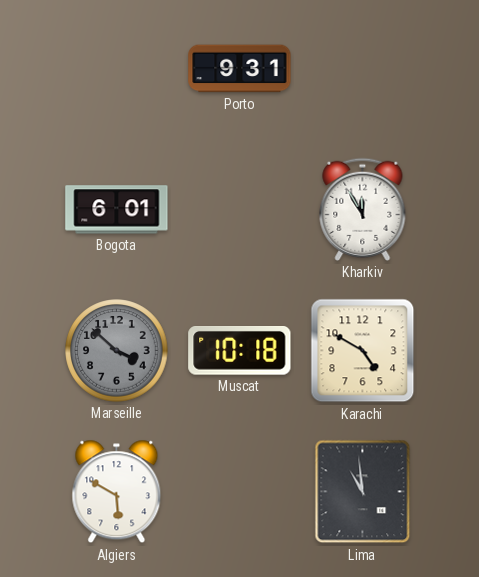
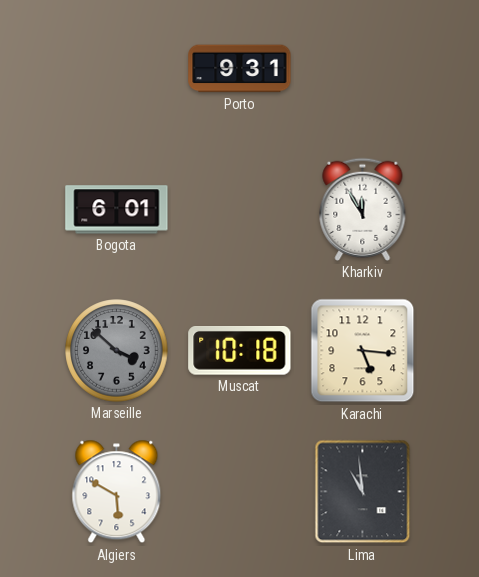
Karachi: 4:50 -> 5:16 (363, 351)
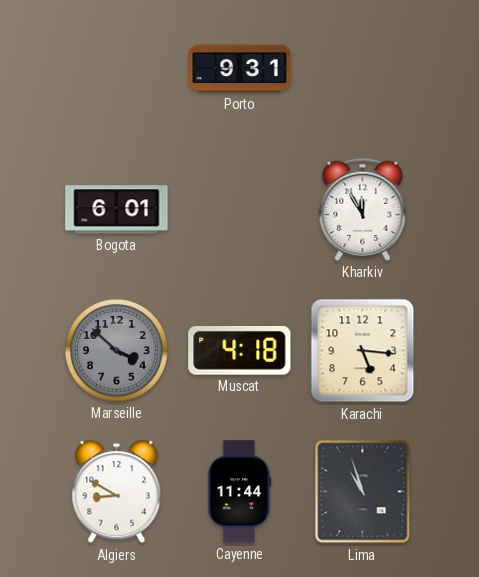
Muscat: 10:18 -> 4:18 (240, 351)
Algiers: 5:50 -> 8:50 (117, 492)
Cayenne: none -> 11:44 (240, 492)
Lima: 10:59 -> 10:57 (363, 492)
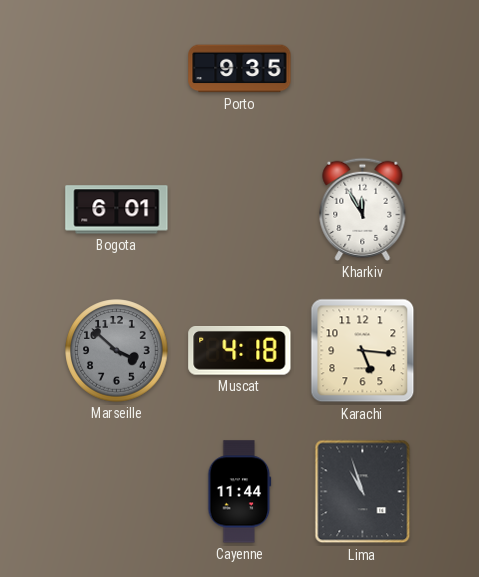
Porto: 9:31 -> 9:35 (240, 69)
Algiers: 8:50 -> none (117, 492)
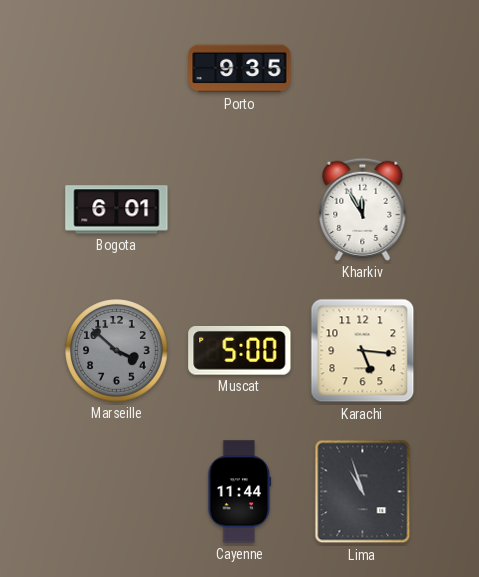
Muscat: 4:18 -> 5:00 (240, 351)
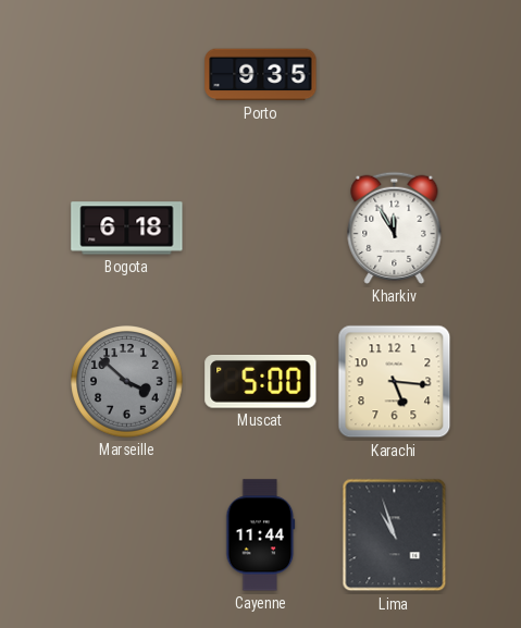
Bogota: 6:01 -> 6:18 (127, 229)
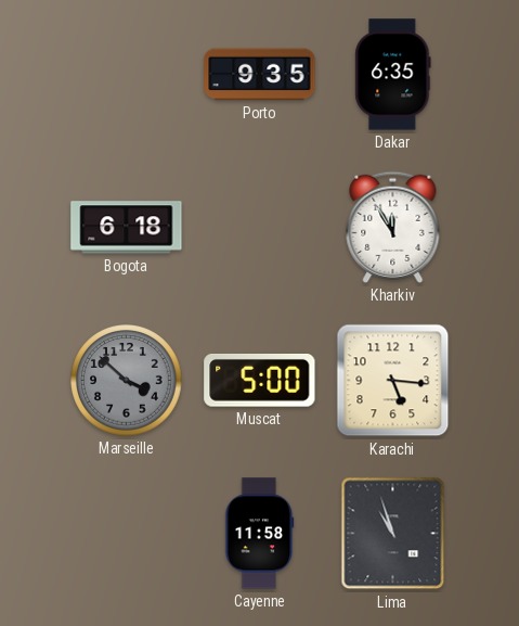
Dakar: none -> 6:35 (393, 75)
Cayenne: 11:44 -> 11:58 (260, 534)
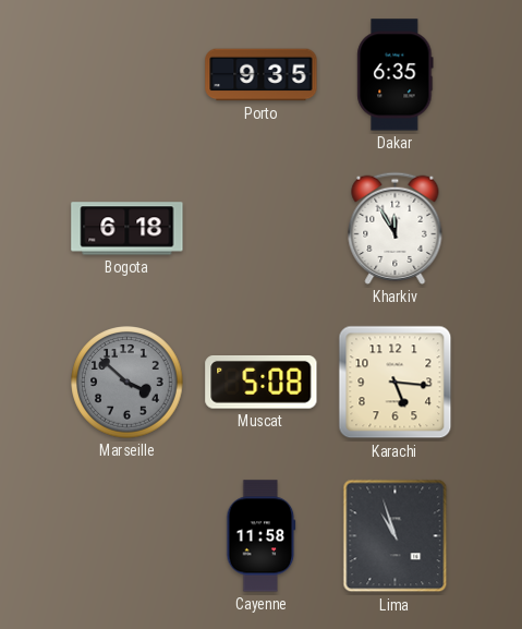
Muscat: 5:00 -> 5:08 (262, 383)
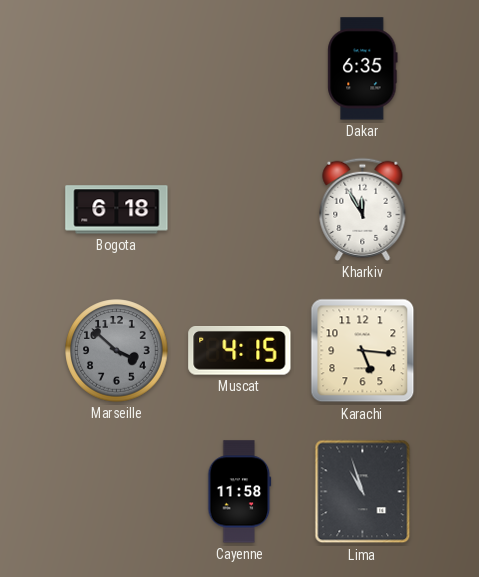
Porto: 9:35 -> none (262, 75)
Muscat: 5:08 -> 4:15 (240, 351)
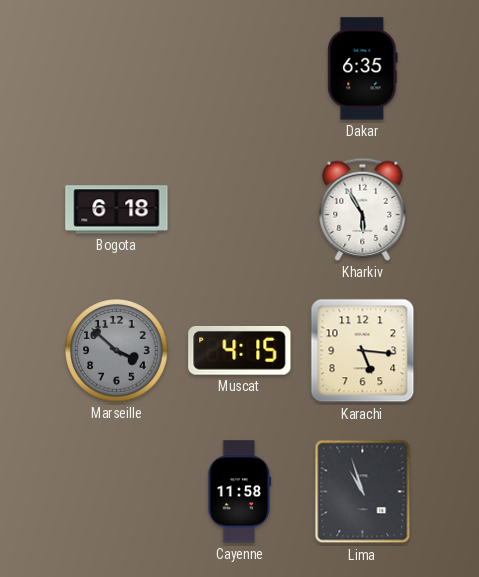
Kharkiv: 11:55 -> 5:55 (363, 209)
